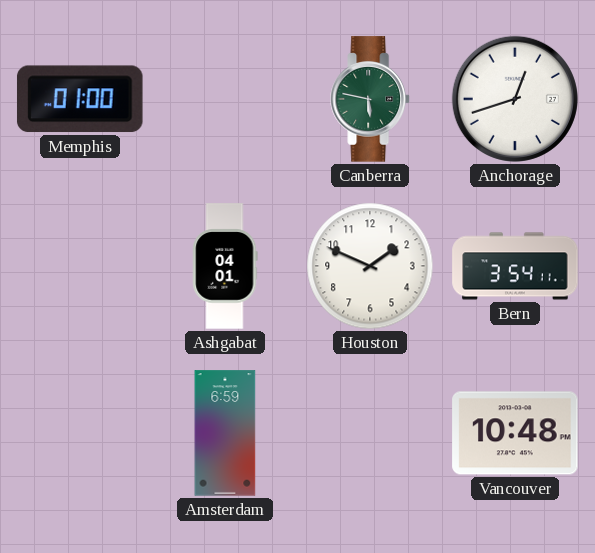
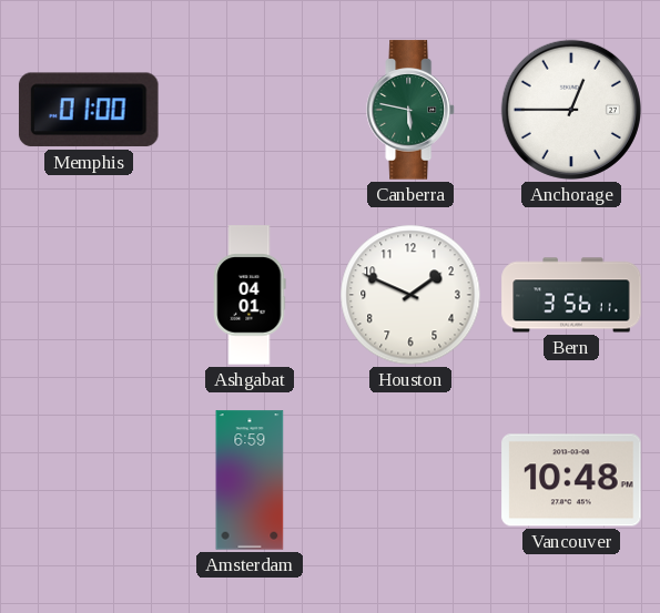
Anchorage: 12:42 -> 12:45 (571, 110)
Bern: 3:54 -> 3:56 (571, 295)
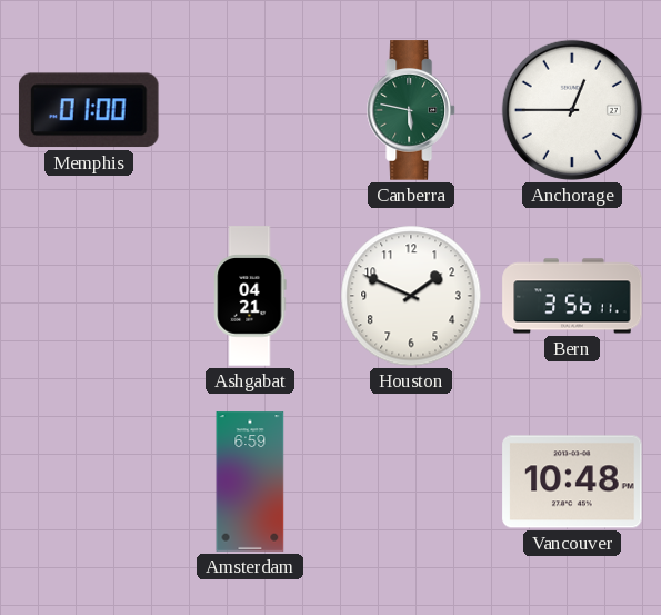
Ashgabat: 04:01 -> 04:21 (250, 296)
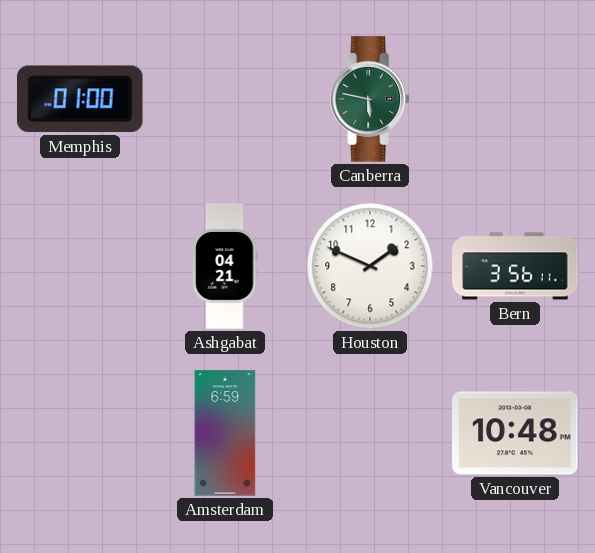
Anchorage: 12:45 -> none (572, 110)
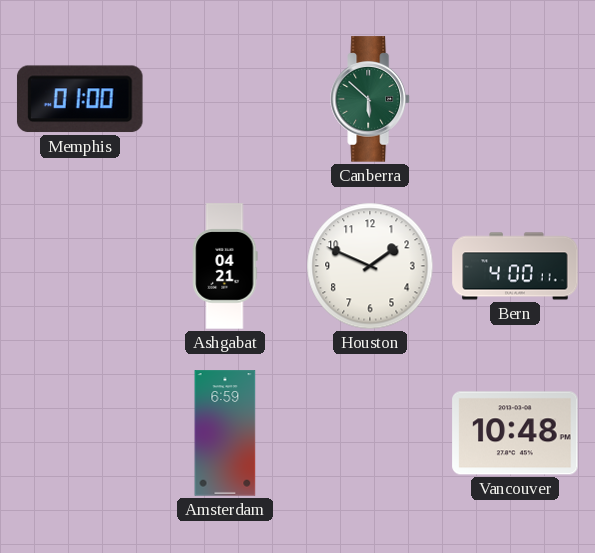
Canberra: 5:47 -> 5:52 (370, 99)
Bern: 3:56 -> 4:00 (515, 266)
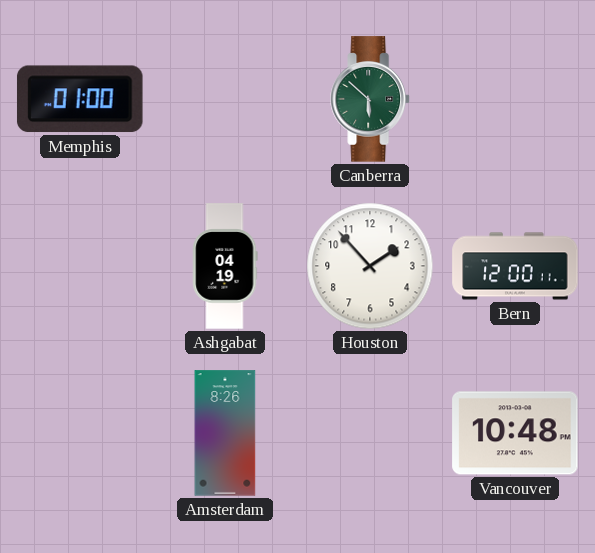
Ashgabat: 04:21 -> 04:19 (225, 266)
Houston: 1:49 -> 1:53 (370, 266)
Bern: 4:00 -> 12:00 (515, 266)
Amsterdam: 6:59 -> 8:26 (225, 433)
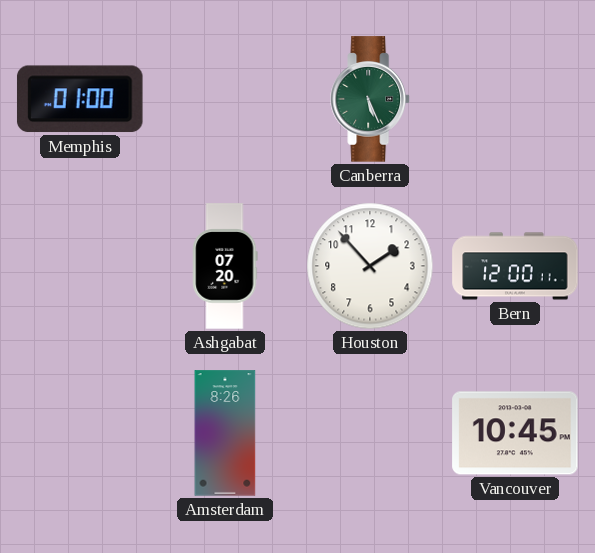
Canberra: 5:52 -> 5:26 (370, 99)
Ashgabat: 04:19 -> 07:20 (225, 266)
Vancouver: 10:48 -> 10:45 (515, 433)
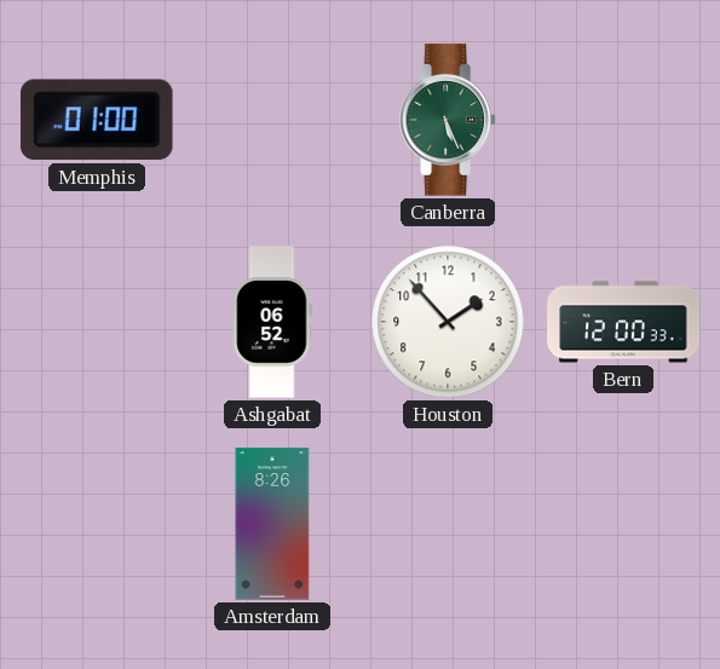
Ashgabat: 07:20 -> 06:52 (272, 322)
Bern: 12:00:11 -> 12:00:33 (623, 322)
Vancouver: 10:45 -> none (515, 433)
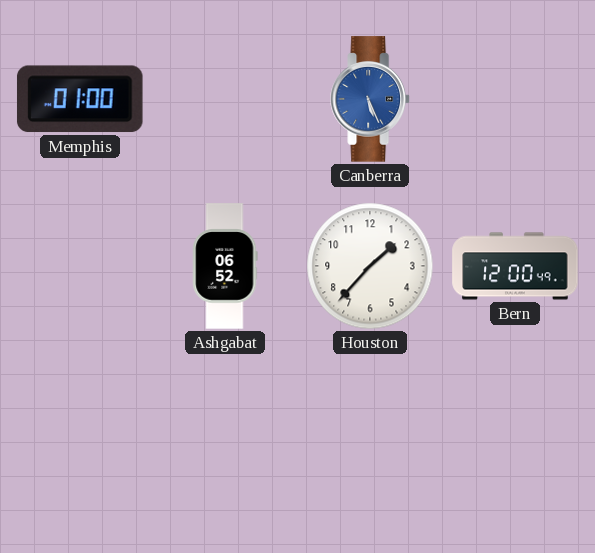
Canberra dial: green -> blue (370, 99)
Houston: 1:53 -> 1:37 (370, 266)
Bern: 12:00:33 -> 12:00:49 (515, 266)
Amsterdam: 8:26 -> none (272, 524)
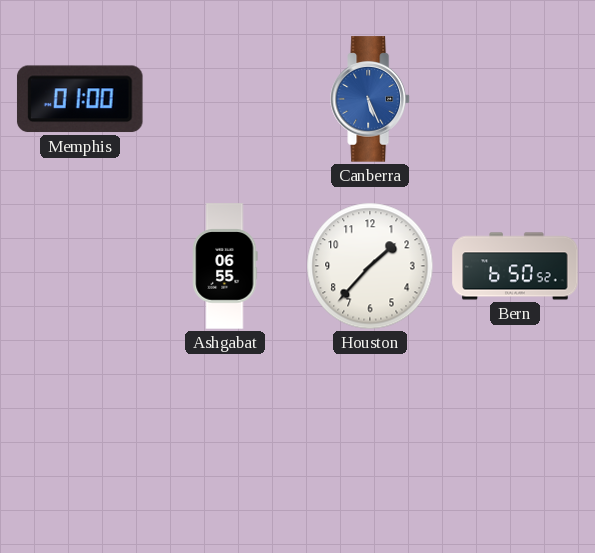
Ashgabat: 06:52 -> 06:55 (225, 266)
Bern: 12:00 -> 6:50 (515, 266)
